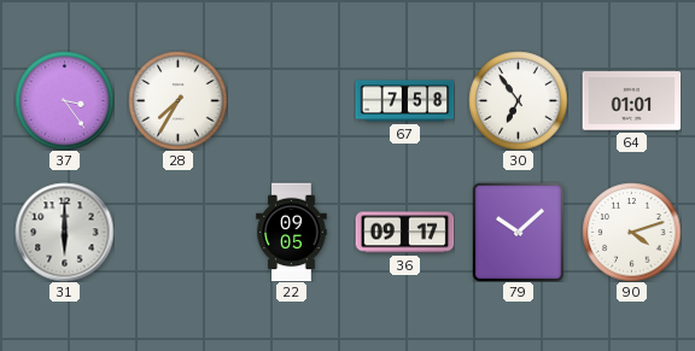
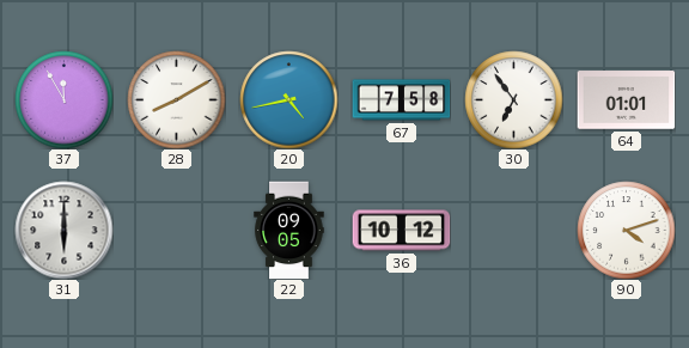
37: 3:24 -> 11:55 (63, 99)
28: 7:35 -> 8:10 (176, 99)
20: none -> 4:43 (288, 99)
36: 09:17 -> 10:12 (401, 231)
79: 10:08 -> none (518, 232)
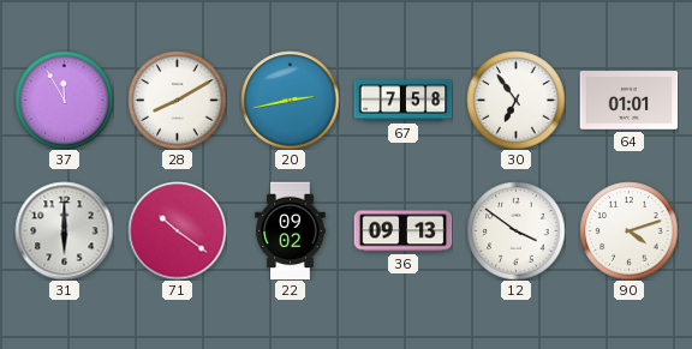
20: 4:43 -> 2:43 (290, 100)
71: none -> 10:21 (177, 230)
22: 09:05 -> 09:02 (291, 230)
36: 10:12 -> 09:13 (402, 231)
12: none -> 3:51 (515, 230)
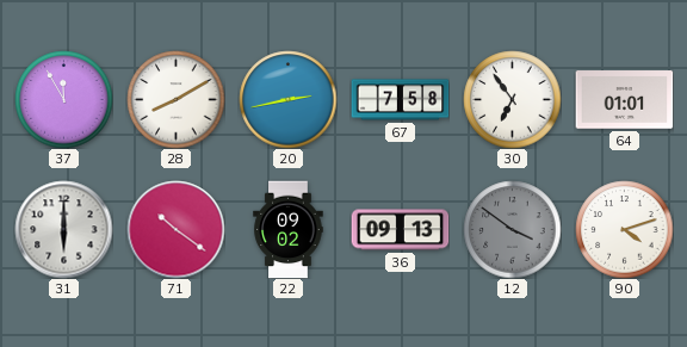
12 dial: white -> grey (512, 229)
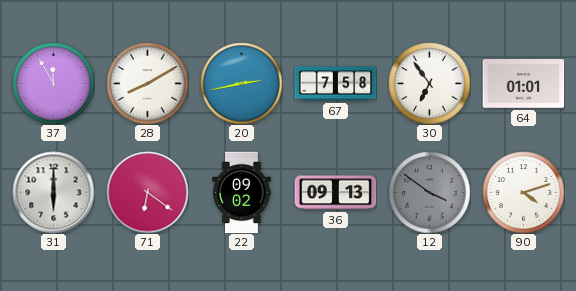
71: 10:21 -> 6:21 (147, 192)
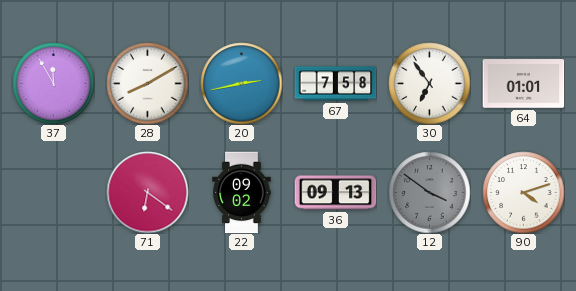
31: 6:00 -> none (53, 192)
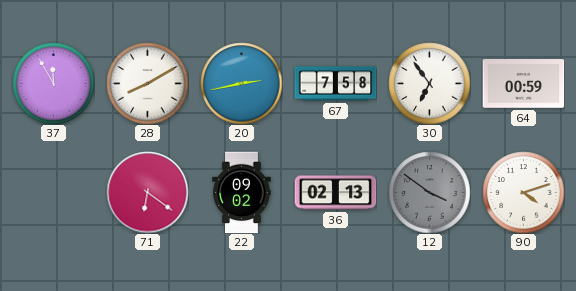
64: 01:01 -> 00:59 (523, 84)
36: 09:13 -> 02:13 (335, 193)
